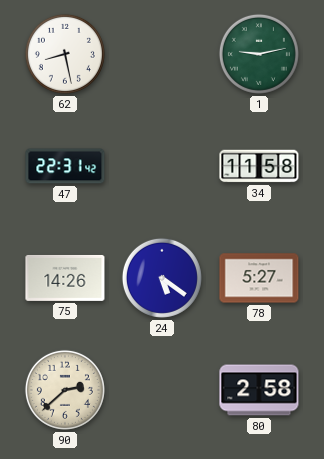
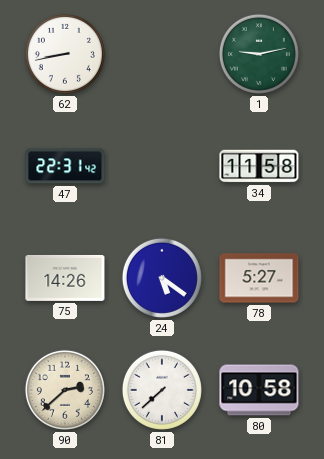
62: 8:28 -> 8:43 (65, 54)
81: none -> 7:38 (162, 390)
80: 2:58 -> 10:58 (259, 390)
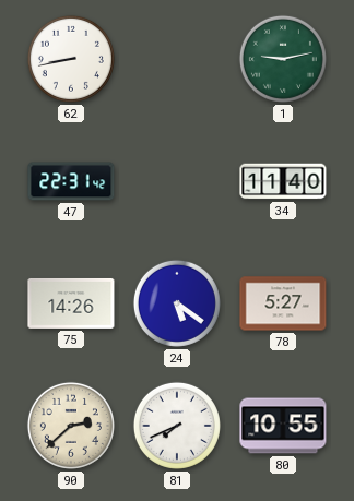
34: 11:58 -> 11:40 (283, 181)
81: 7:38 -> 7:41 (177, 426)
80: 10:58 -> 10:55 (283, 426)
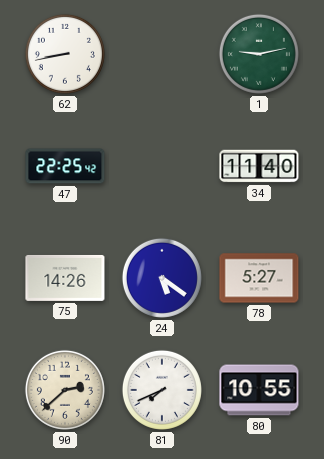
47: 22:31 -> 22:25 (65, 166)
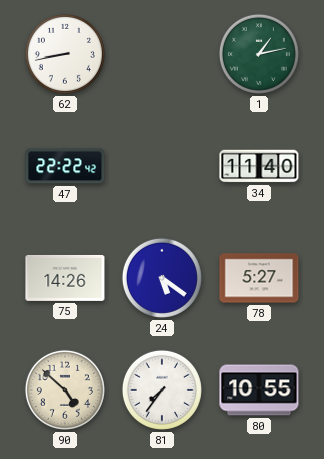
1: 9:13 -> 1:13 (259, 54)
47: 22:25 -> 22:22 (65, 166)
90: 2:38 -> 4:52 (65, 390)
81: 7:41 -> 7:36 (162, 390)
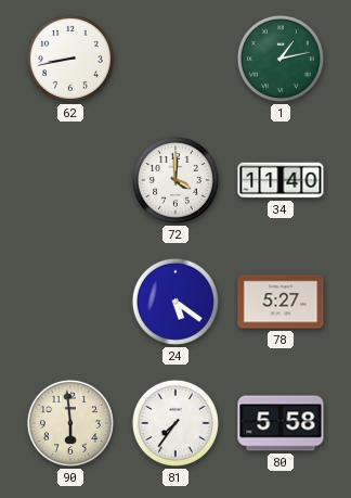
47: 22:22 -> none (65, 166)
72: none -> 4:00 (175, 180)
75: 14:26 -> none (65, 278)
90: 4:52 -> 5:59 (70, 423)
80: 10:55 -> 5:58 (281, 423)
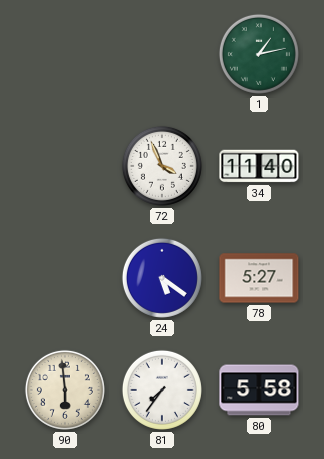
62: 8:43 -> none (70, 59)
72: 4:00 -> 3:56 (162, 166)
